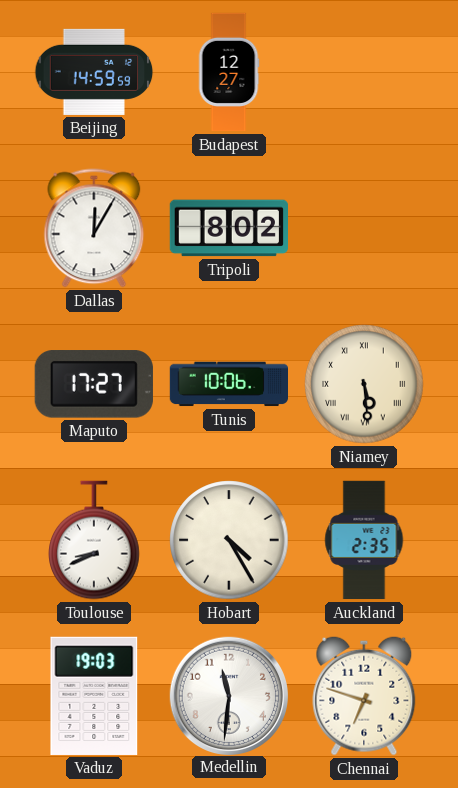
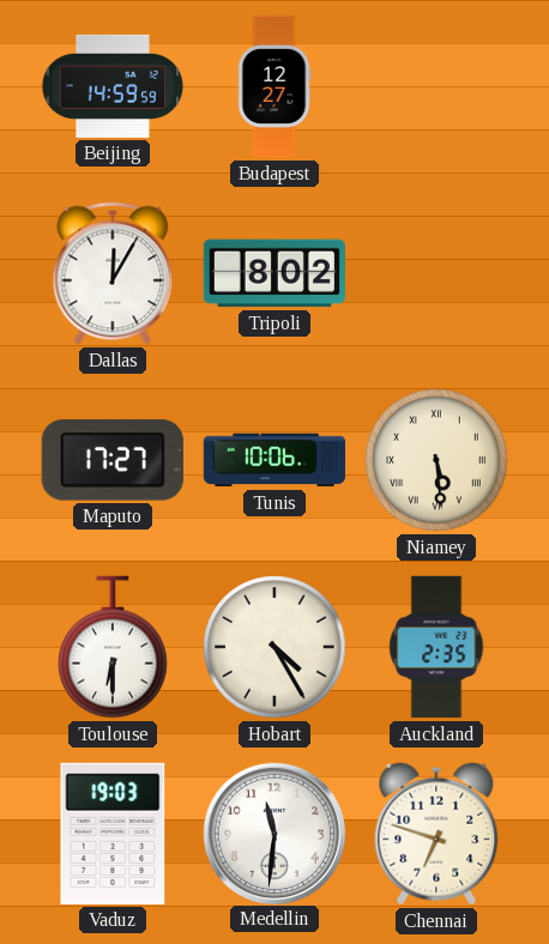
Toulouse: 8:41 -> 6:30 (113, 647)
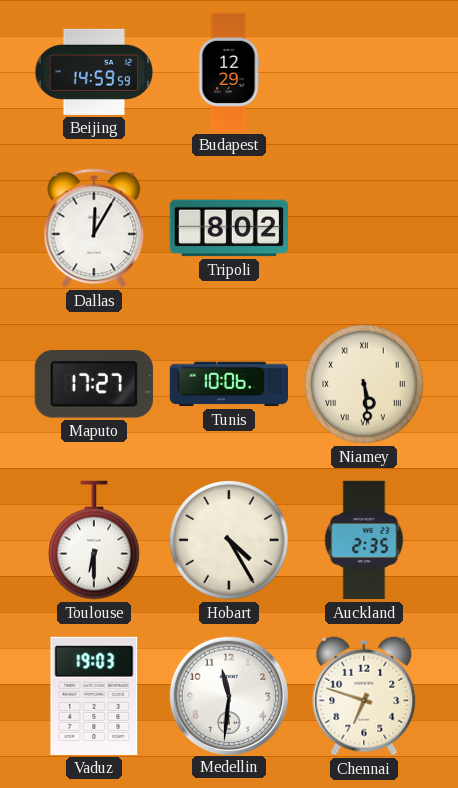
Budapest: 12:27 -> 12:29 (229, 72)
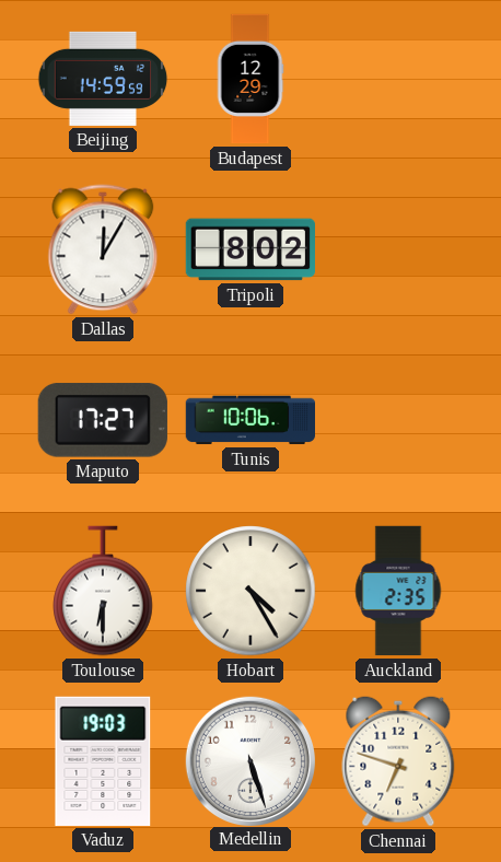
Niamey: 5:29 -> none (364, 384)
Medellin: 11:31 -> 5:27 (249, 760)
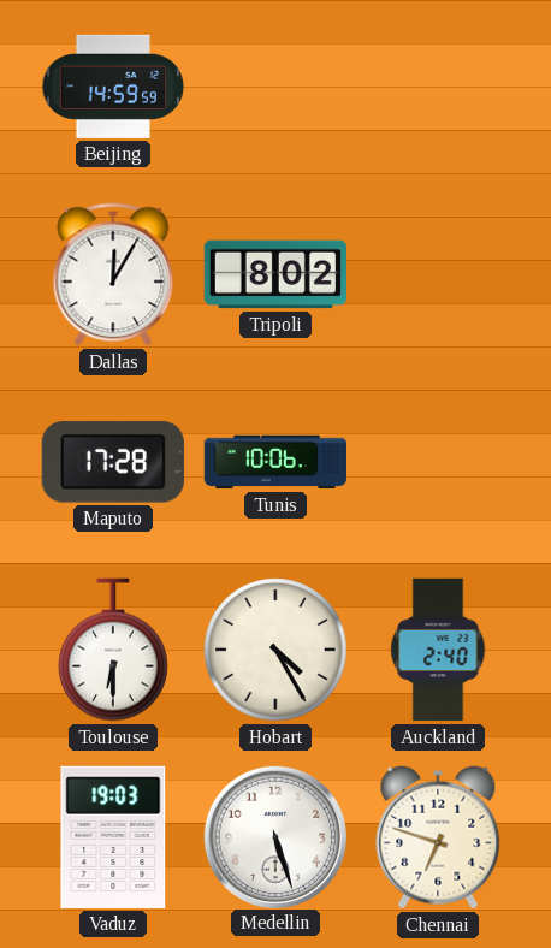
Budapest: 12:29 -> none (250, 79)
Maputo: 17:27 -> 17:28 (113, 462)
Auckland: 2:35 -> 2:40 (438, 650)
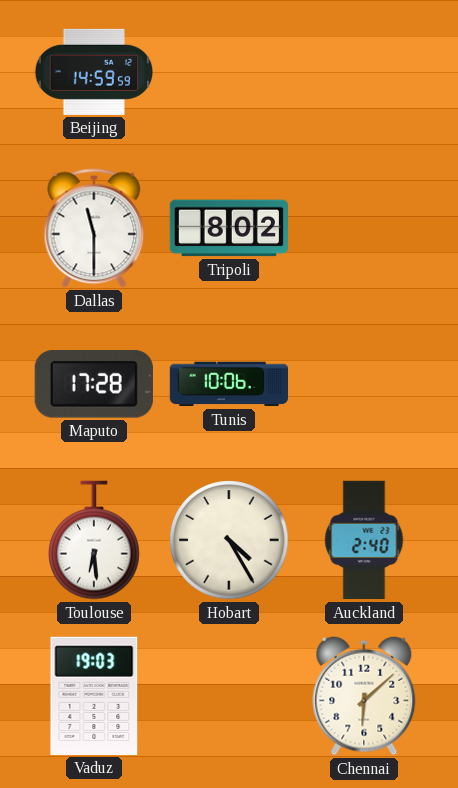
Dallas: 12:05 -> 11:30 (94, 228)
Toulouse: 6:30 -> 6:29 (94, 540)
Medellin: 5:27 -> none (274, 836)
Chennai: 6:48 -> 6:08 (364, 696)
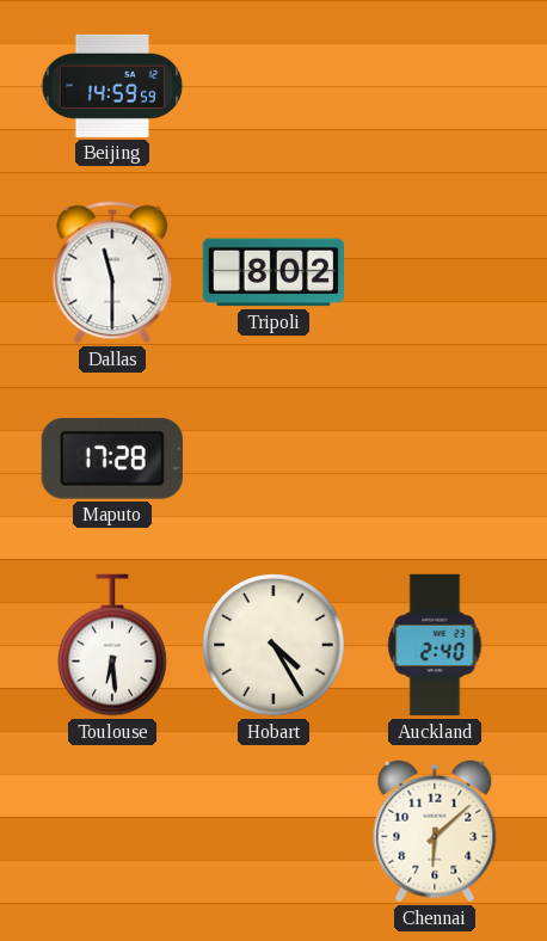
Tunis: 10:06 -> none (228, 384)
Vaduz: 19:03 -> none (94, 696)
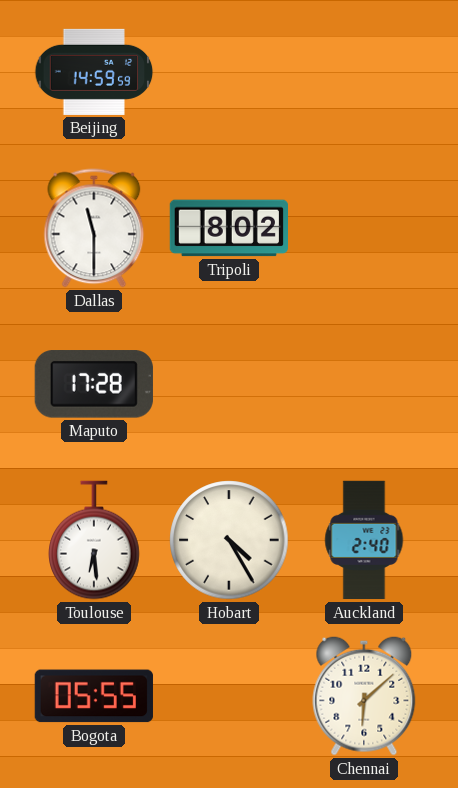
Bogota: none -> 05:55 (94, 696)
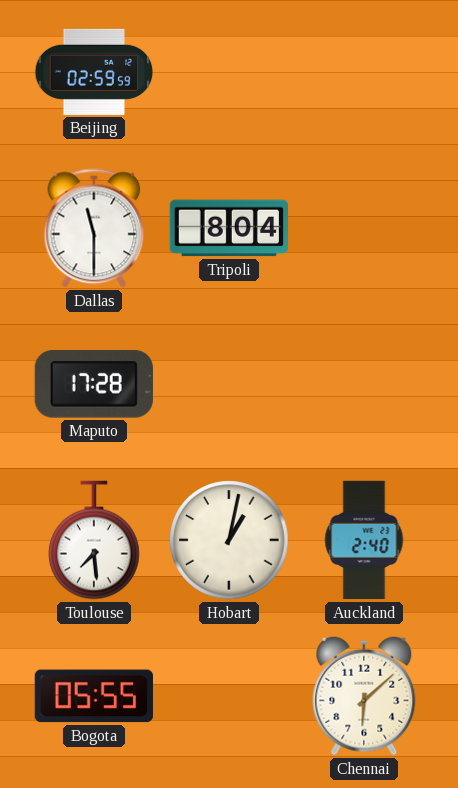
Beijing: 14:59 -> 02:59 (94, 72)
Tripoli: 8:02 -> 8:04 (228, 228)
Toulouse: 6:29 -> 7:29 (94, 540)
Hobart: 4:25 -> 1:02 (229, 540)
